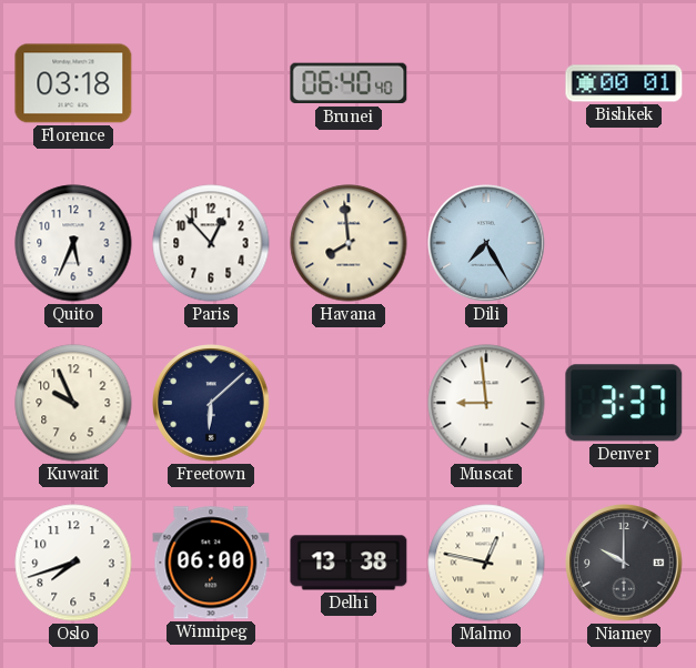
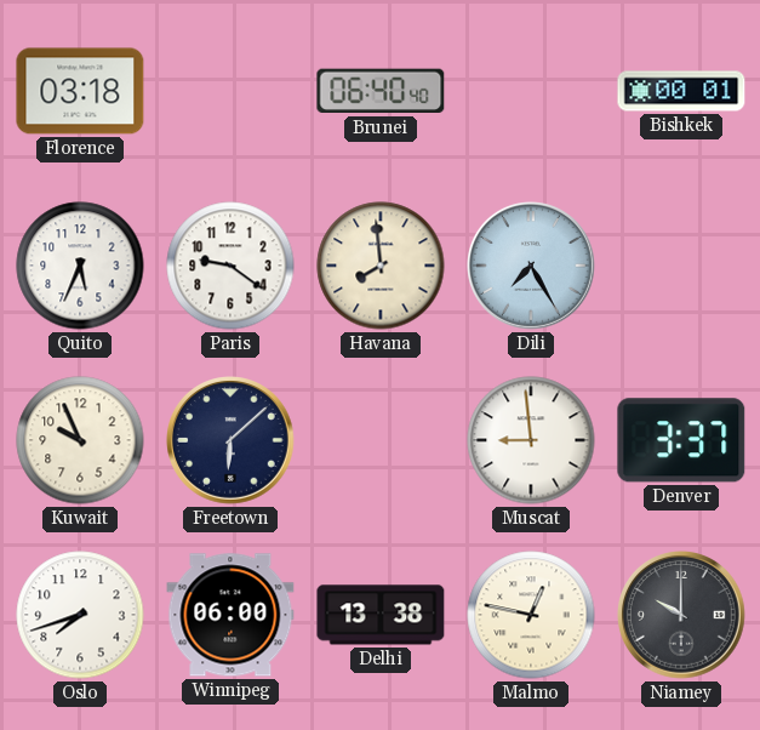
Paris: 12:53 -> 9:21 (230, 266)
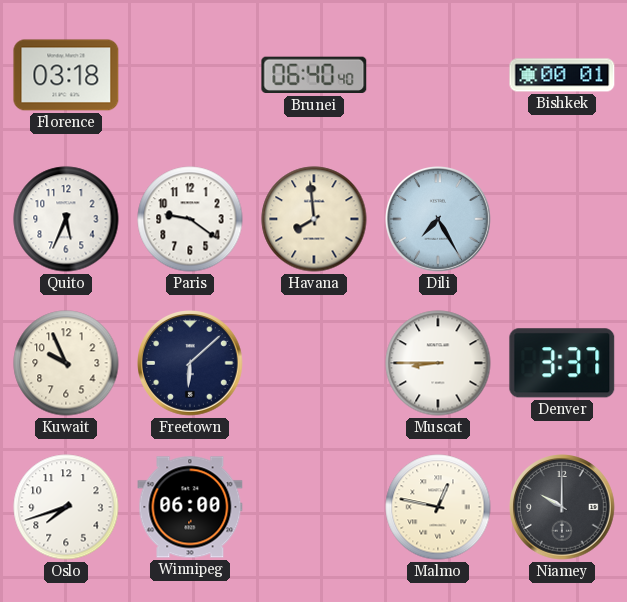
Muscat: 8:59 -> 8:45 (438, 363)
Delhi: 13:38 -> none (381, 615)
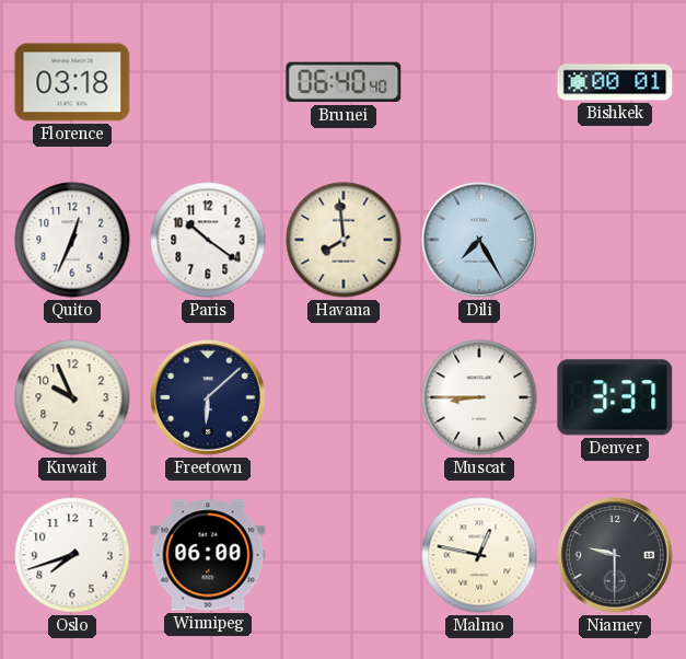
Quito: 5:34 -> 12:34 (72, 240)
Paris: 9:21 -> 10:21 (208, 240)
Niamey: 10:00 -> 9:30 (616, 556)
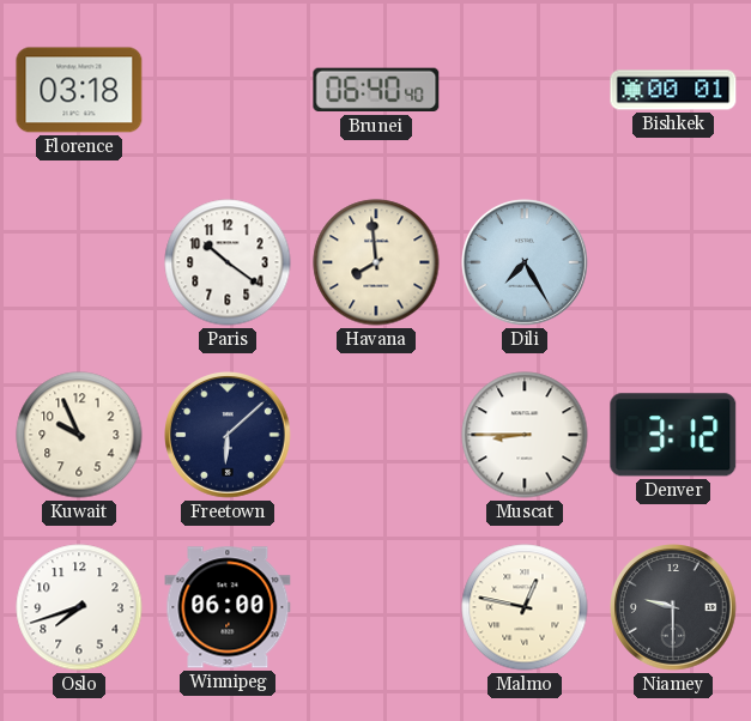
Quito: 12:34 -> none (72, 240)
Denver: 3:37 -> 3:12 (673, 435)
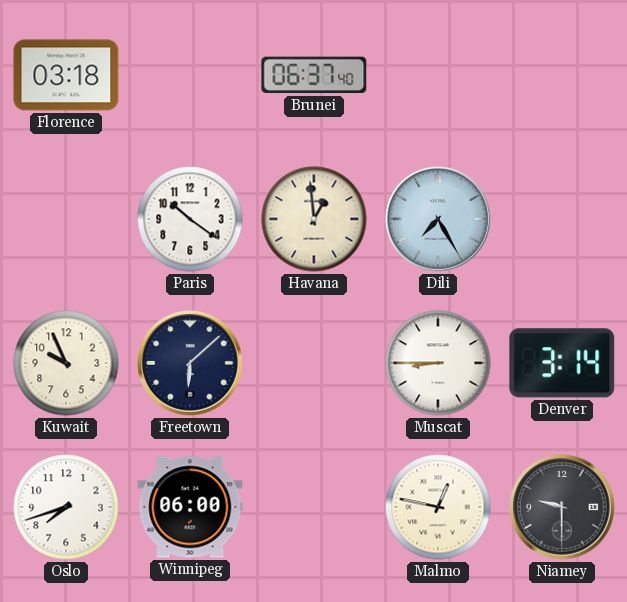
Brunei: 06:40 -> 06:37 (314, 75)
Bishkek: 00:01 -> none (673, 90)
Havana: 7:59 -> 12:59 (314, 219)
Denver: 3:12 -> 3:14 (562, 363)
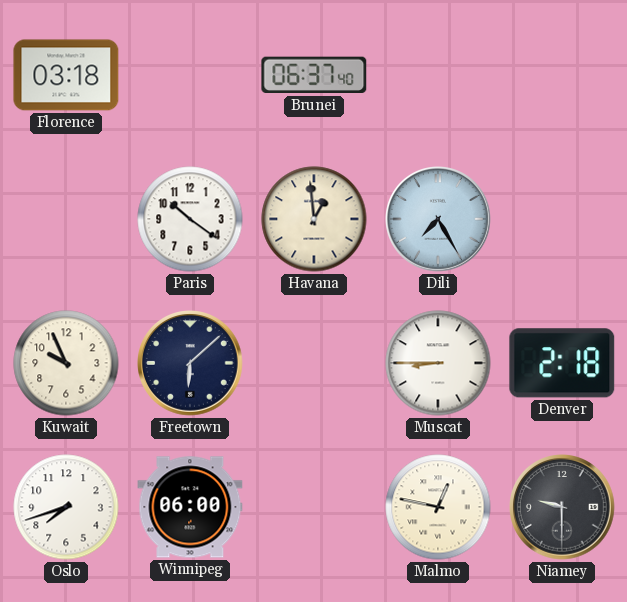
Denver: 3:14 -> 2:18 (562, 363)
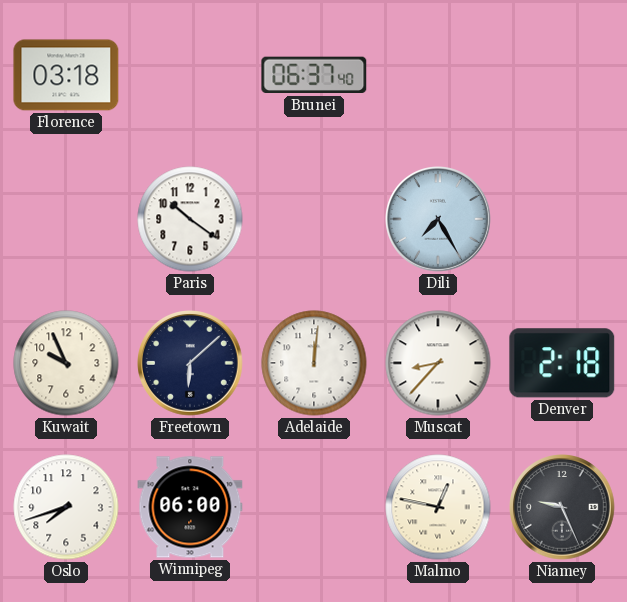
Havana: 12:59 -> none (314, 219)
Adelaide: none -> 12:01 (314, 363)
Muscat: 8:45 -> 8:37 (438, 363)
Niamey: 9:30 -> 9:26 (563, 508)
